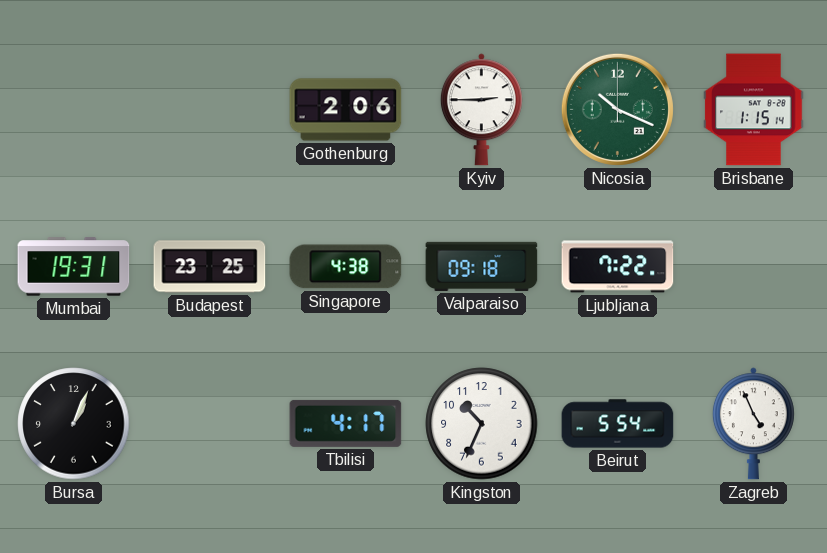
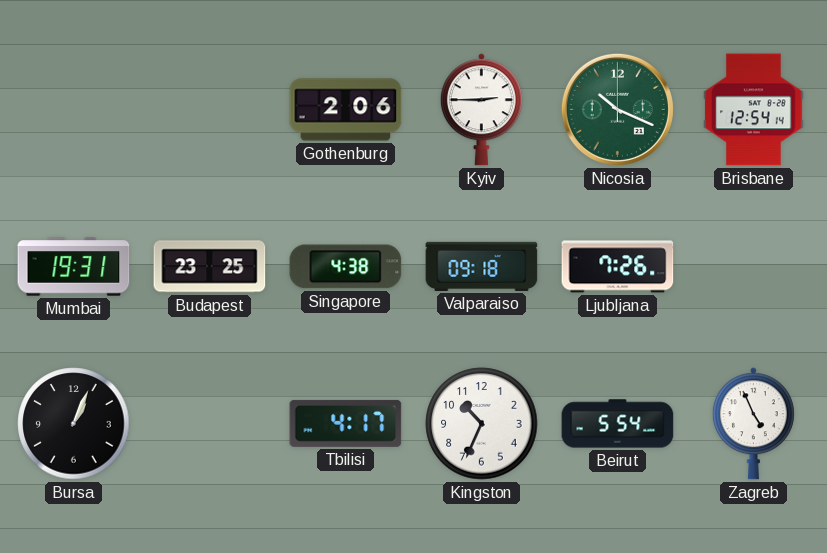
Brisbane: 1:15 -> 12:54 (754, 110)
Ljubljana: 7:22 -> 7:26 (618, 267)
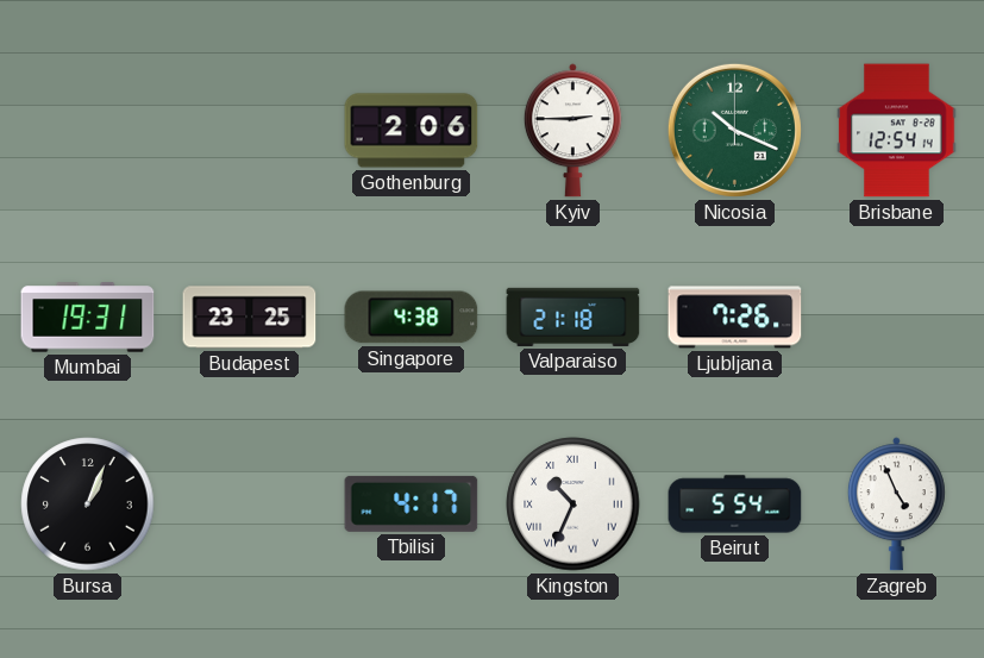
Valparaiso: 09:18 -> 21:18 (574, 317)
Kingston numerals: Arabic -> Roman (574, 505)
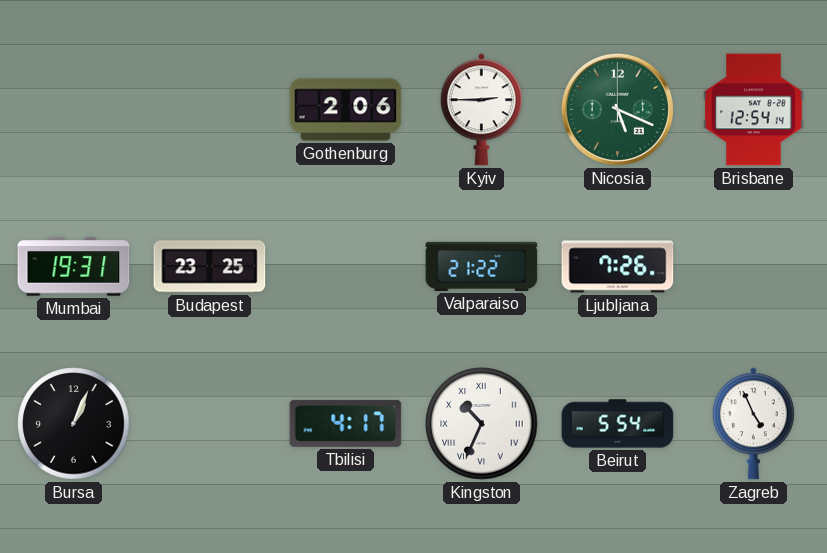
Nicosia: 10:19 -> 5:19 (617, 109)
Singapore: 4:38 -> none (412, 318)
Valparaiso: 21:18 -> 21:22 (482, 266)
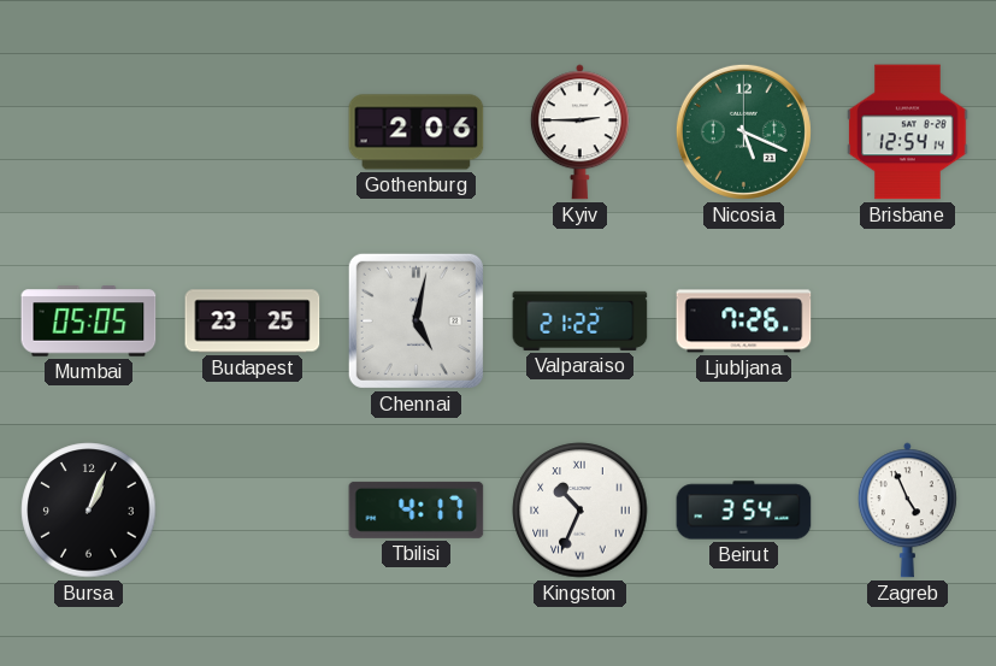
Mumbai: 19:31 -> 05:05 (89, 322)
Chennai: none -> 5:02 (416, 320)
Beirut: 5:54 -> 3:54 (744, 511)
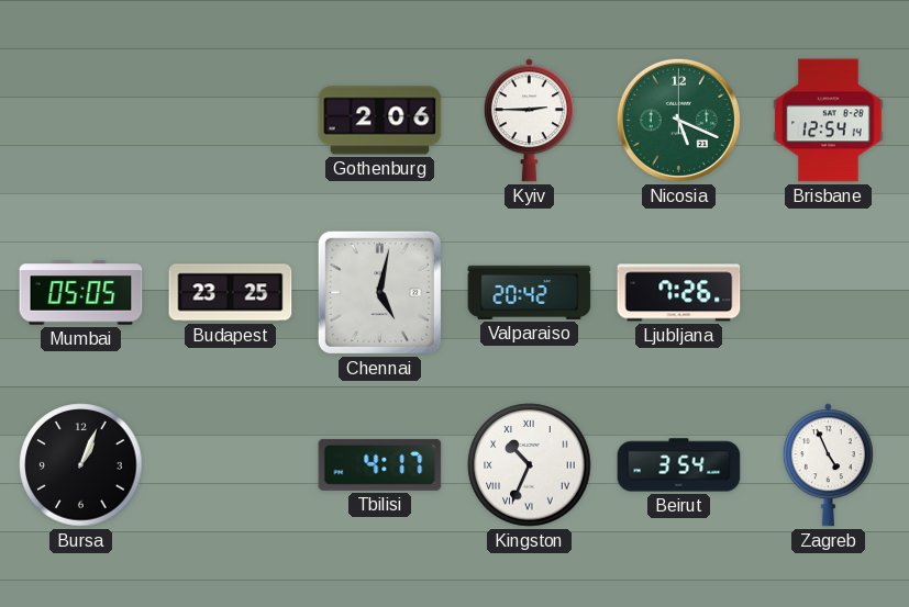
Valparaiso: 21:22 -> 20:42 (530, 292)
